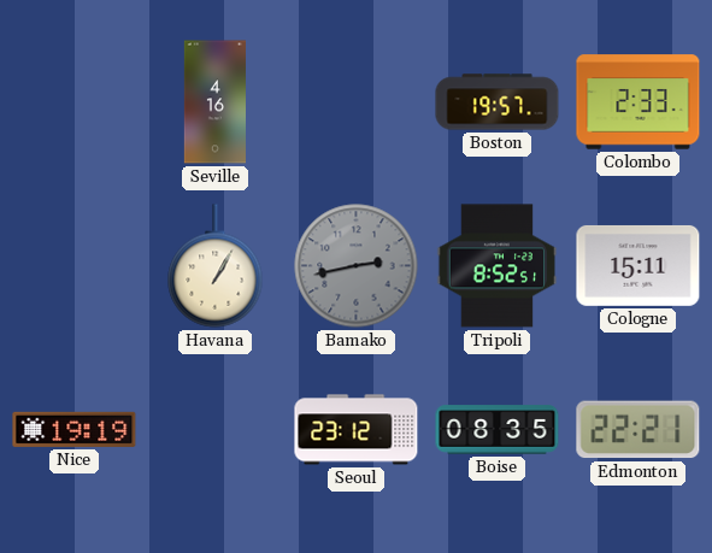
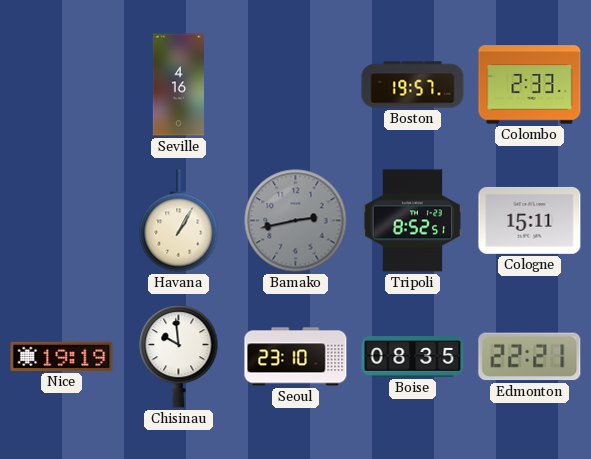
Chisinau: none -> 9:59 (179, 357)
Seoul: 23:12 -> 23:10 (296, 357)
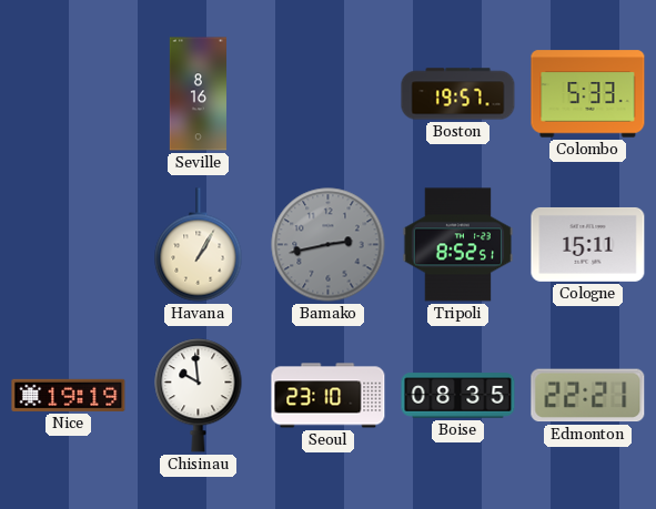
Seville: 4:16 -> 8:16 (198, 94)
Colombo: 2:33 -> 5:33 (588, 94)
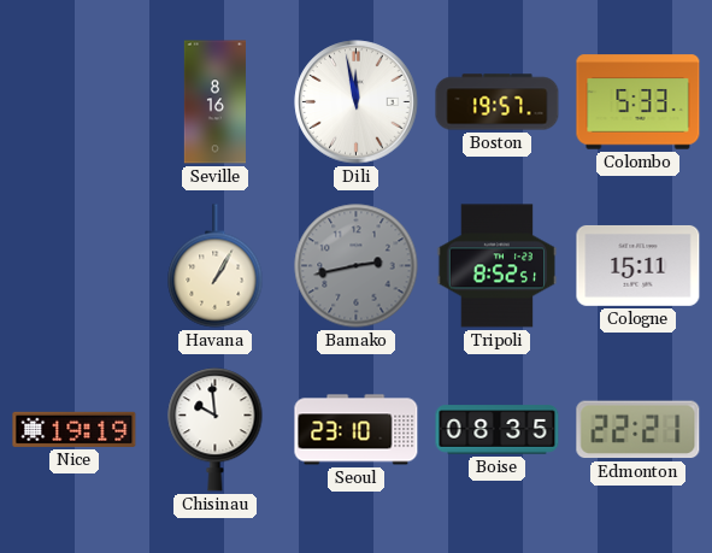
Dili: none -> 11:58 (357, 102)
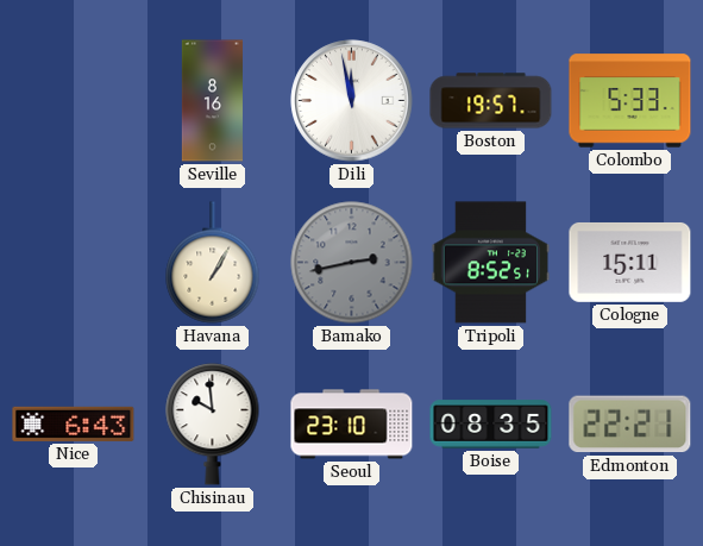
Nice: 19:19 -> 6:43 (74, 423)
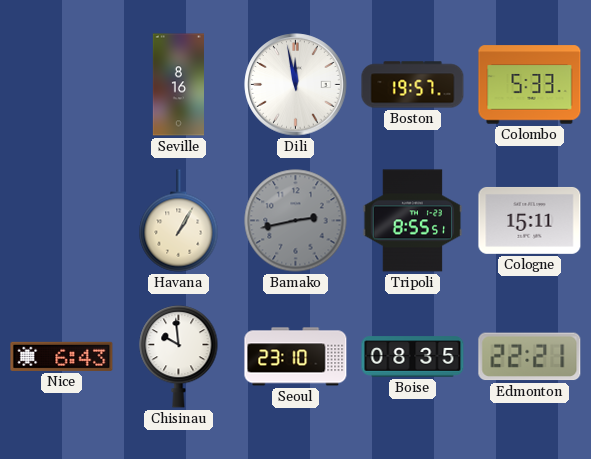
Tripoli: 8:52 -> 8:55 (413, 221)
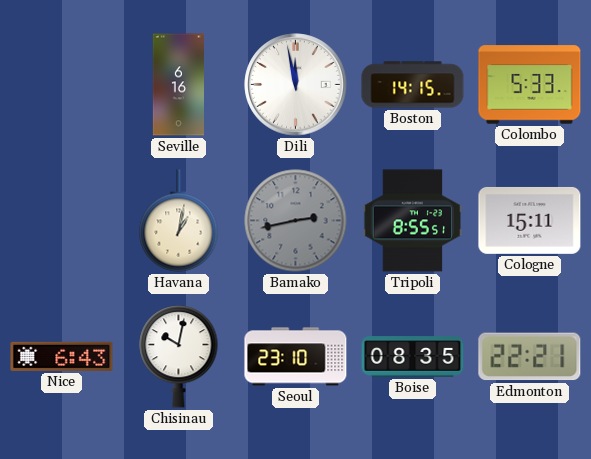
Seville: 8:16 -> 6:16 (178, 85)
Boston: 19:57 -> 14:15 (413, 85)
Havana: 1:05 -> 1:02 (179, 221)
Chisinau: 9:59 -> 10:02 (179, 357)
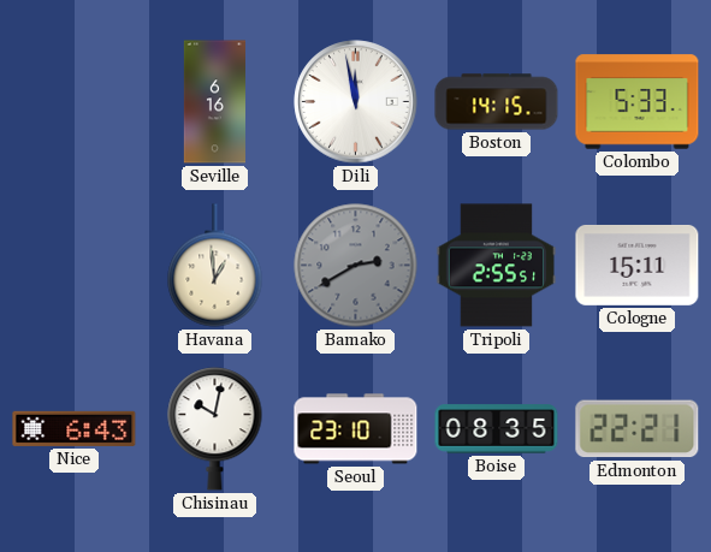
Havana: 1:02 -> 12:59 (215, 266)
Bamako: 2:43 -> 2:40 (356, 266)
Tripoli: 8:55 -> 2:55 (497, 266)
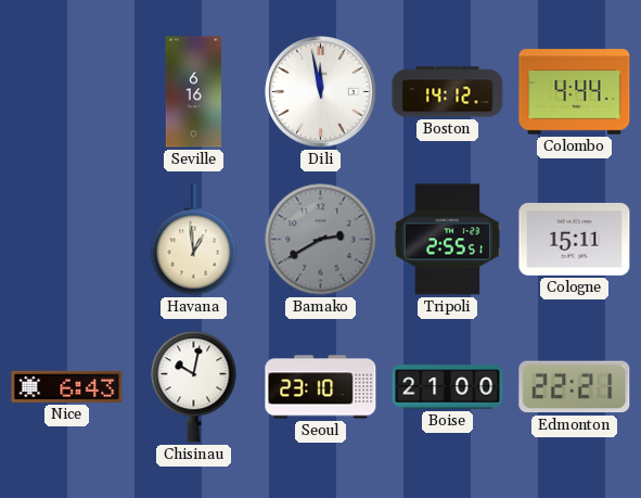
Boston: 14:15 -> 14:12 (448, 92)
Colombo: 5:33 -> 4:44 (575, 92)
Boise: 08:35 -> 21:00 (448, 387)
